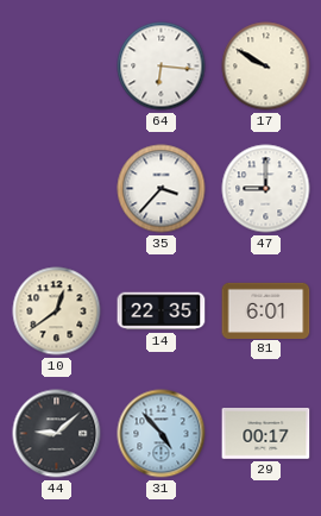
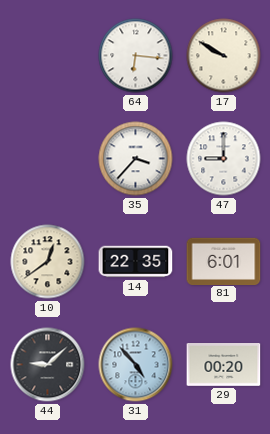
29: 00:17 -> 00:20 (224, 365)
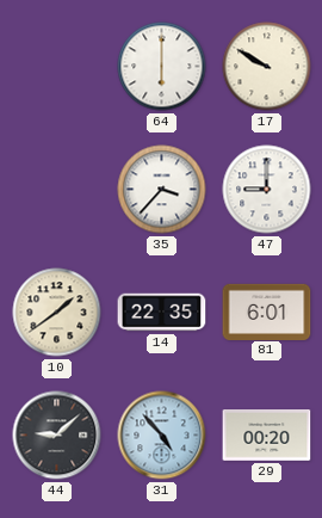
64: 6:16 -> 6:00 (162, 67)
10: 12:39 -> 1:39 (57, 313)
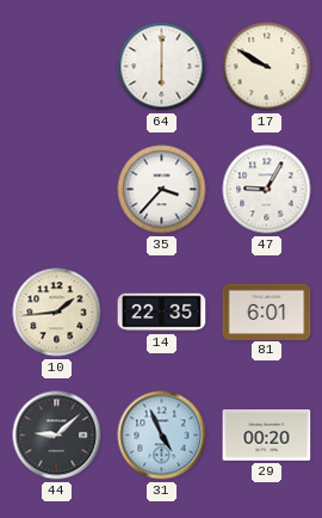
47: 9:00 -> 9:05 (267, 190)
10: 1:39 -> 1:44 (57, 313)
31: 4:53 -> 4:56 (162, 436)
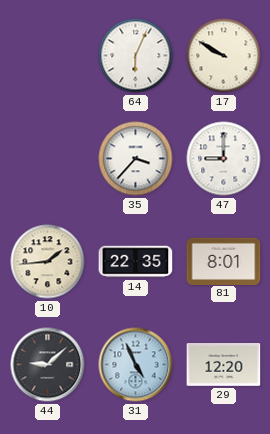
64: 6:00 -> 6:04 (136, 56)
47: 9:05 -> 9:00 (224, 159)
81: 6:01 -> 8:01 (224, 261)
29: 00:20 -> 12:20 (224, 365)
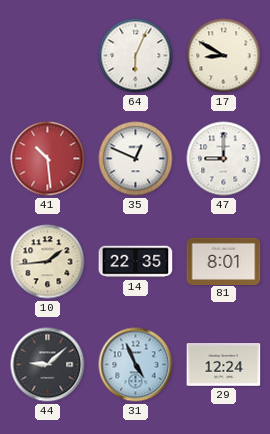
17: 9:50 -> 8:50 (224, 56)
41: none -> 10:29 (48, 159)
35: 3:37 -> 12:49 (136, 159)
29: 12:20 -> 12:24 (224, 365)
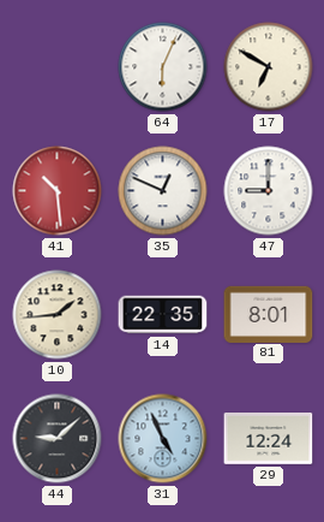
17: 8:50 -> 6:50 (269, 67)
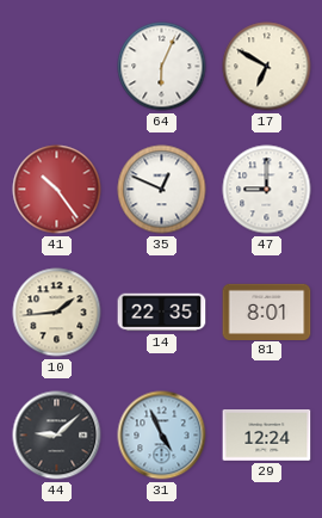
41: 10:29 -> 10:24 (57, 190)
